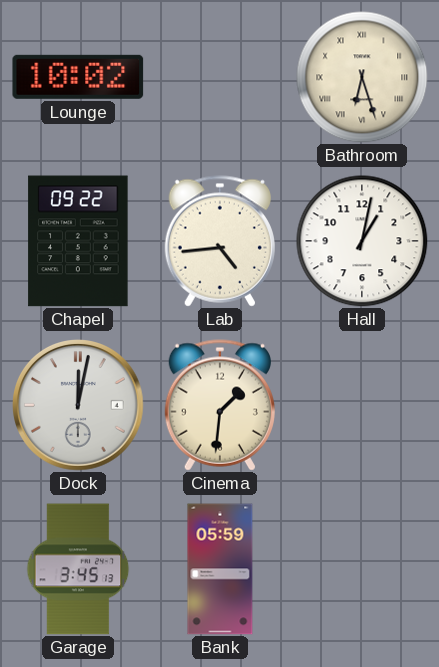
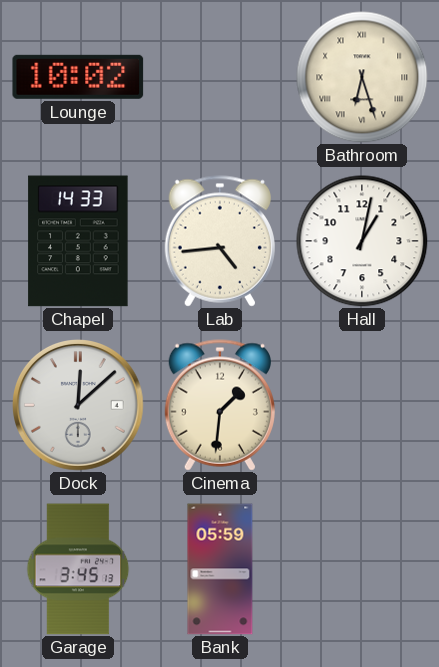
Chapel: 09:22 -> 14:33 (78, 241)
Dock: 12:02 -> 12:08 (79, 406)
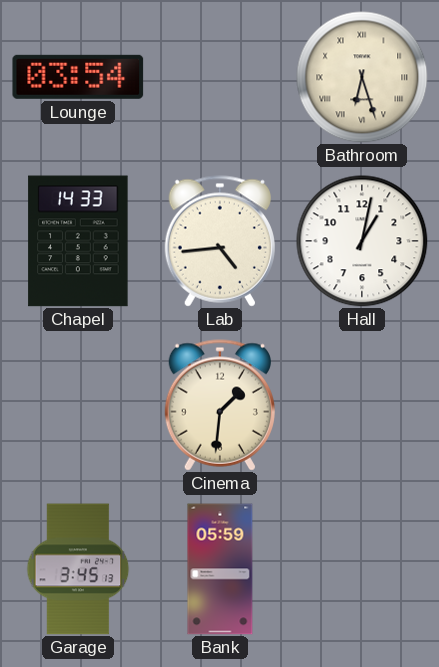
Lounge: 10:02 -> 03:54 (78, 77)
Dock: 12:08 -> none (79, 406)
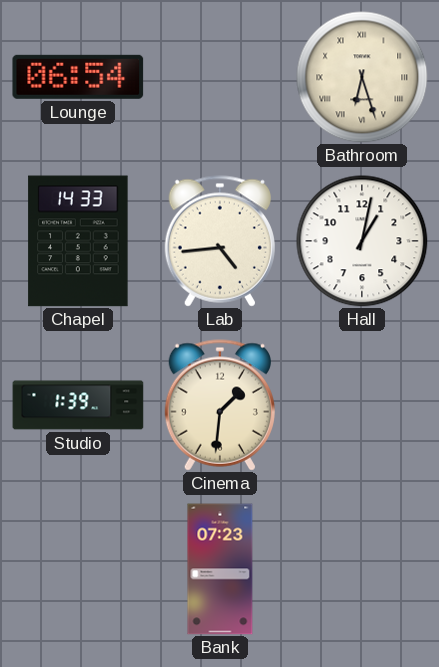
Lounge: 03:54 -> 06:54 (78, 77)
Studio: none -> 1:39 (78, 405)
Garage: 3:45 -> none (78, 569)
Bank: 05:59 -> 07:23 (220, 569)
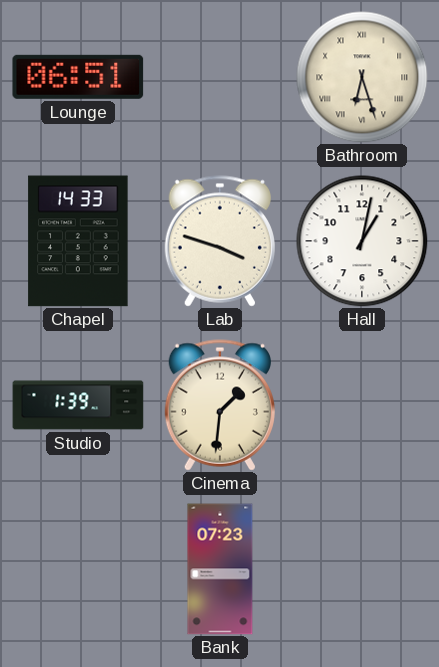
Lounge: 06:54 -> 06:51 (78, 77)
Lab: 4:44 -> 3:48 (220, 241)
